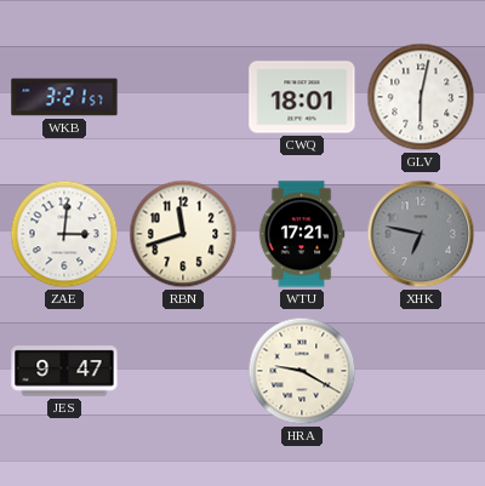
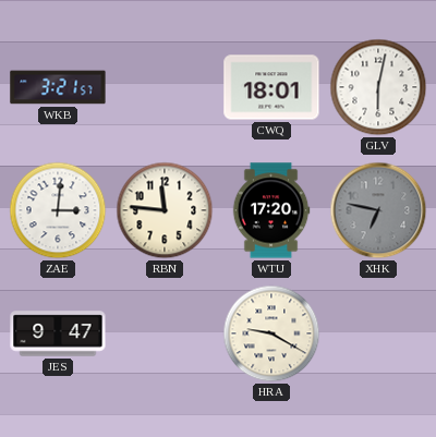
RBN: 11:42 -> 11:46 (165, 210)
WTU: 17:21 -> 17:20 (271, 210)
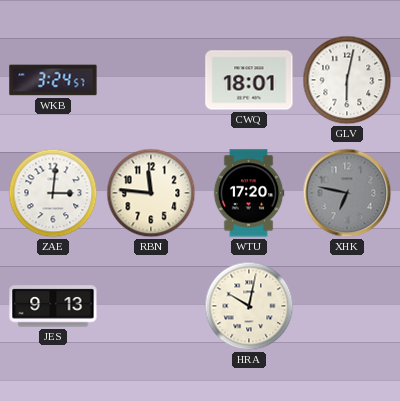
WKB: 3:21 -> 3:24 (53, 80)
JES: 9:47 -> 9:13 (53, 306)
HRA: 9:20 -> 10:02 (249, 306)
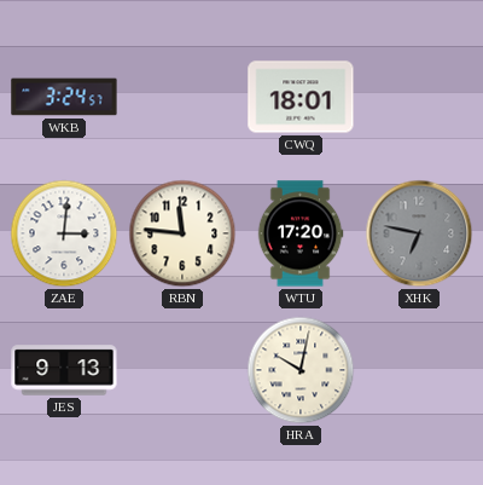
GLV: 6:02 -> none (347, 80)
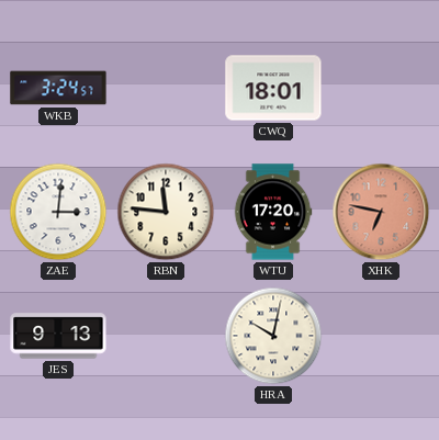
XHK dial: grey -> salmon (381, 212)
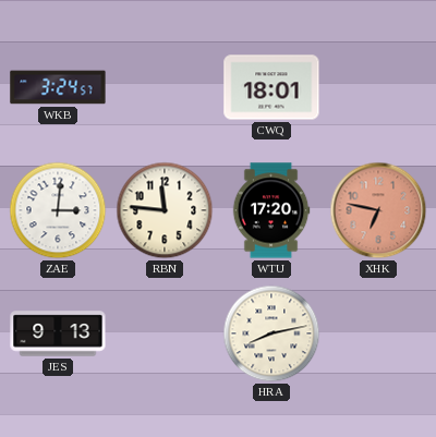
HRA: 10:02 -> 8:13 (271, 333)
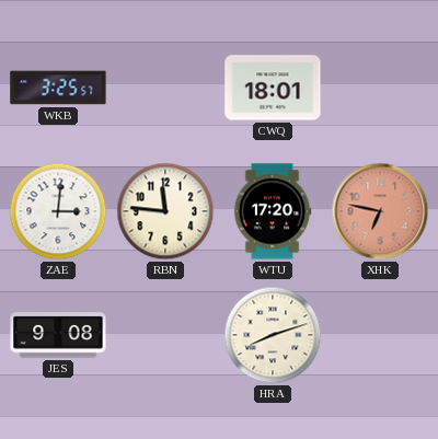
WKB: 3:24 -> 3:25 (58, 88)
JES: 9:13 -> 9:08 (58, 335)
HRA: 8:13 -> 8:12 (273, 335)
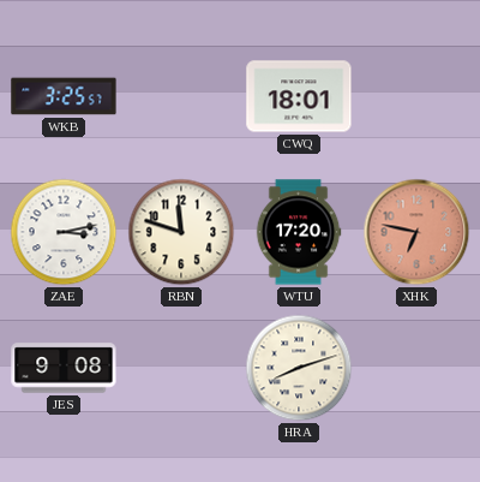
ZAE: 3:01 -> 3:13 (64, 232)
RBN: 11:46 -> 11:48 (181, 232)
